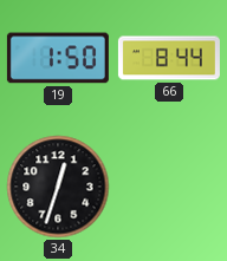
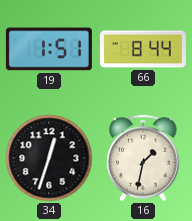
19: 1:50 -> 1:51 (49, 49)
16: none -> 1:32 (143, 158)
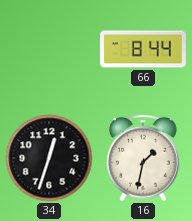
19: 1:51 -> none (49, 49)
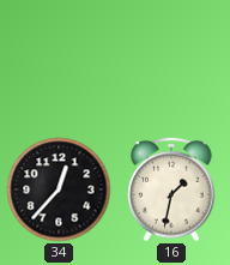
66: 8:44 -> none (143, 49)
34: 12:33 -> 12:37 (59, 189)
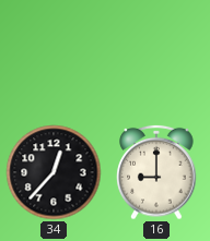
16: 1:32 -> 9:00 (156, 172)
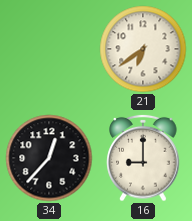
21: none -> 6:39 (143, 49)
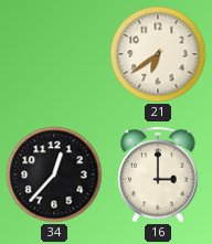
16: 9:00 -> 3:00 (158, 174)
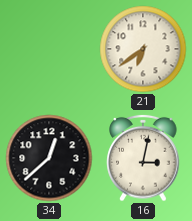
34: 12:37 -> 12:38 (49, 158)
16: 3:00 -> 3:02 (143, 158)
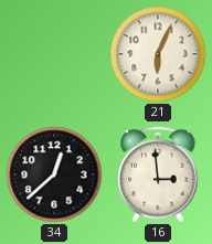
21: 6:39 -> 6:04 (158, 54)
16: 3:02 -> 2:59 (158, 174)
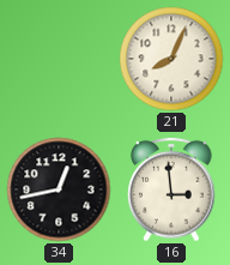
21: 6:04 -> 8:04 (171, 59)
34: 12:38 -> 12:43 (59, 189)
